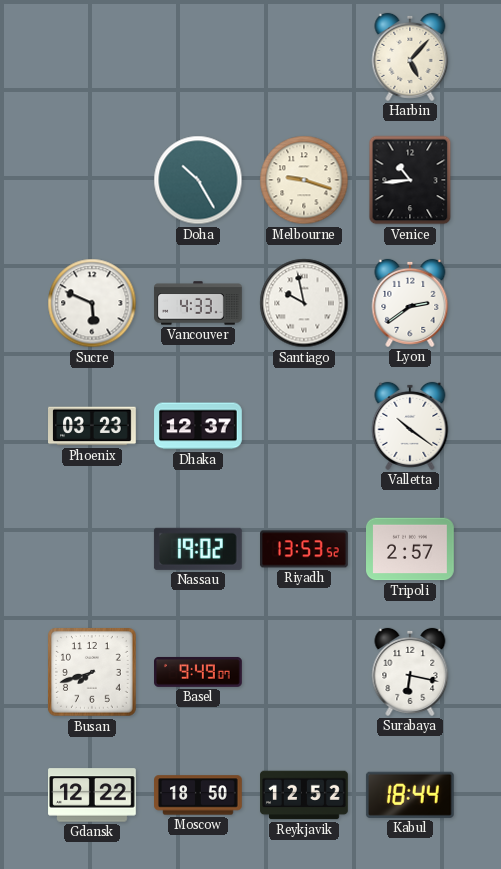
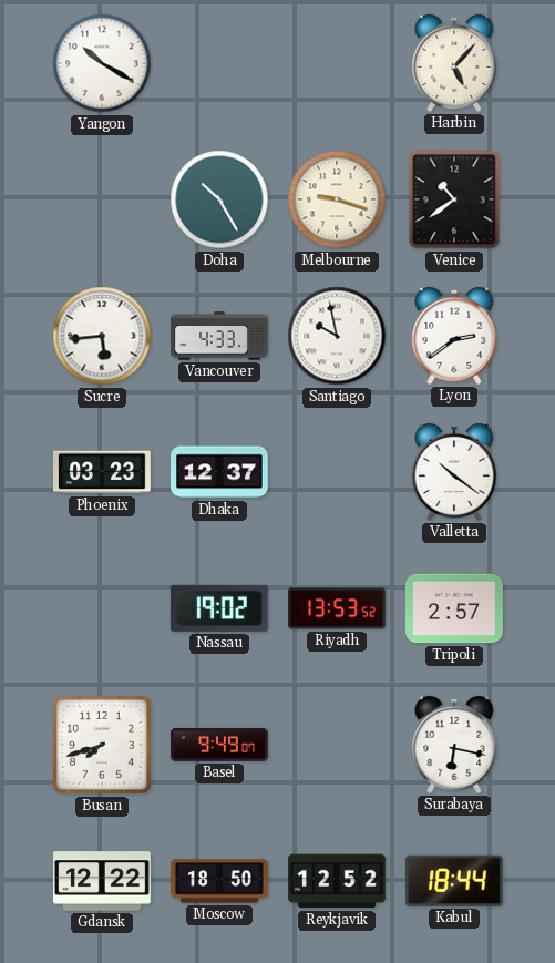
Yangon: none -> 10:20 (102, 63)
Venice: 10:44 -> 10:39 (454, 199)
Sucre: 5:49 -> 5:44 (102, 336)
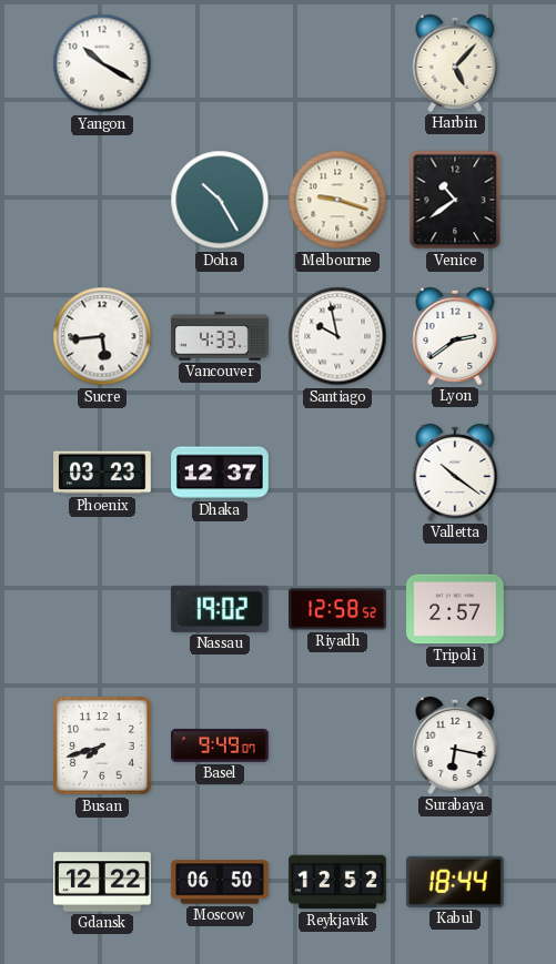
Riyadh: 13:53 -> 12:58 (337, 609)
Moscow: 18:50 -> 06:50 (220, 882)
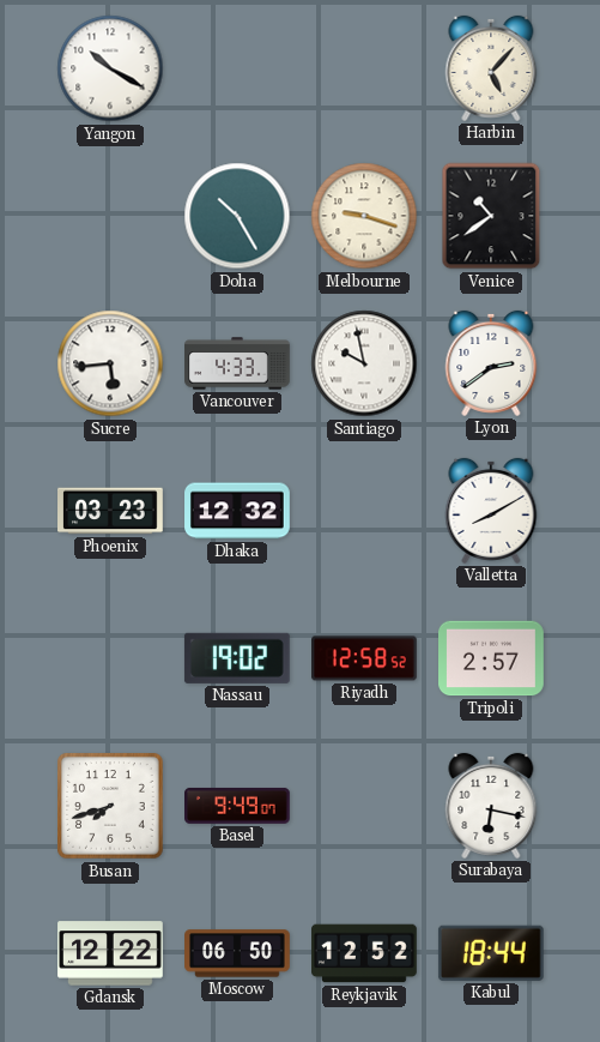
Dhaka: 12:37 -> 12:32 (237, 511)
Valletta: 10:21 -> 8:10 (491, 511)
